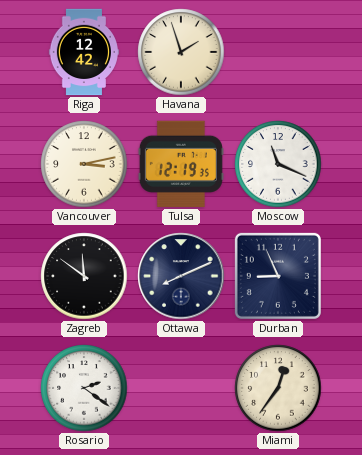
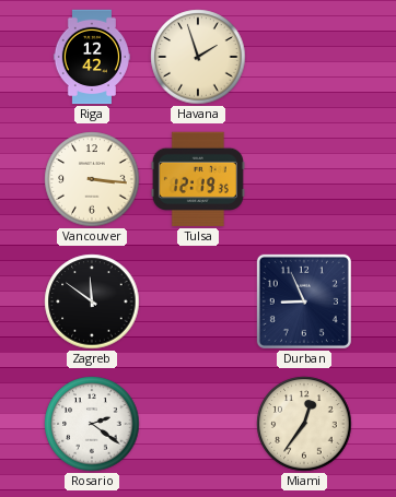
Vancouver: 3:13 -> 3:16 (92, 179)
Moscow: 11:19 -> none (278, 164)
Ottawa: 8:11 -> none (181, 276)
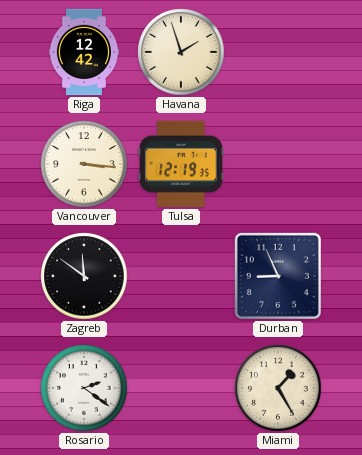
Miami: 12:36 -> 1:25 (278, 388)
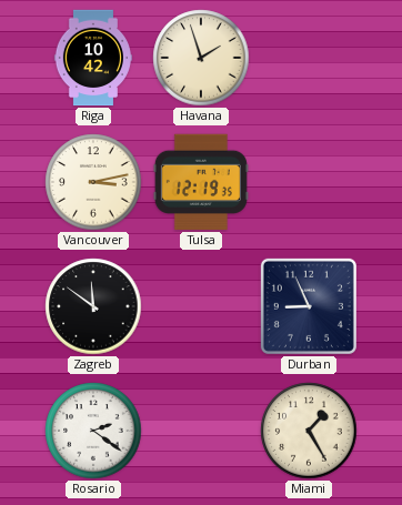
Riga: 12:42 -> 10:42 (93, 58)
Vancouver: 3:16 -> 3:13 (93, 182)
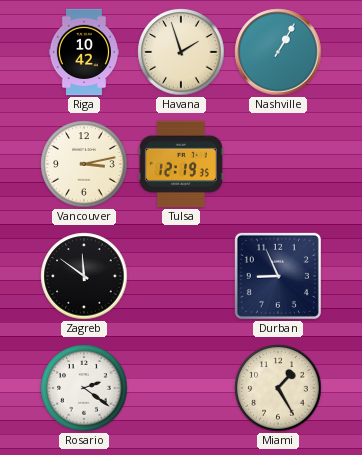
Nashville: none -> 1:05 (278, 52)
